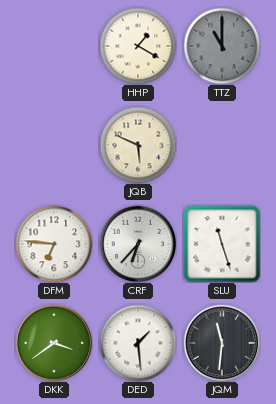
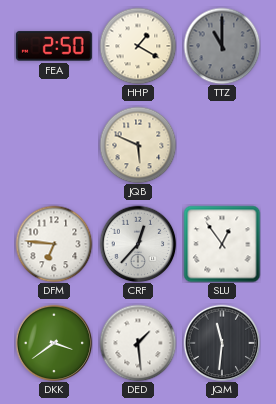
FEA: none -> 2:50 (54, 46)
CRF: 6:37 -> 12:37 (138, 244)
SLU: 11:27 -> 12:54 (222, 244)
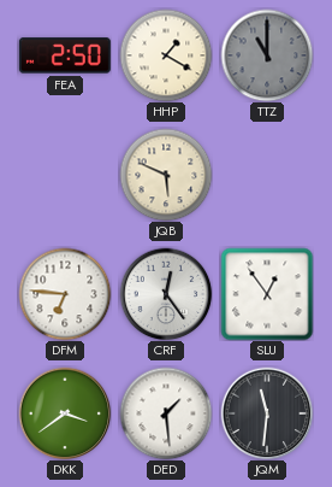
CRF: 12:37 -> 12:24 (166, 294)
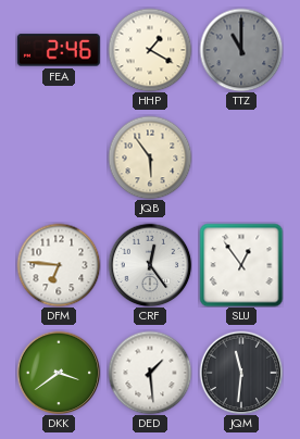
FEA: 2:50 -> 2:46 (59, 50)
JQB: 5:49 -> 5:54 (150, 158)
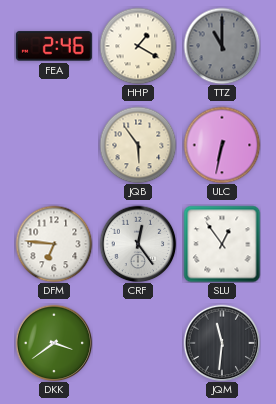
ULC: none -> 6:32 (222, 145)
DED: 1:29 -> none (150, 373)
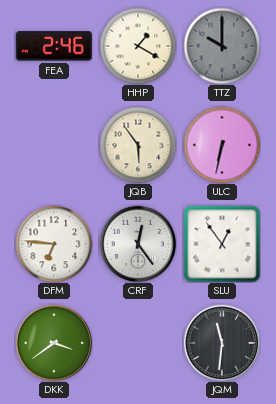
TTZ: 11:00 -> 10:00 (222, 46)
